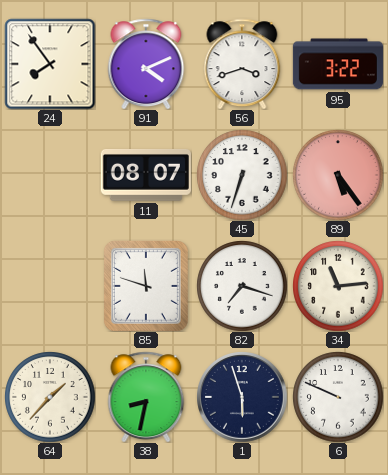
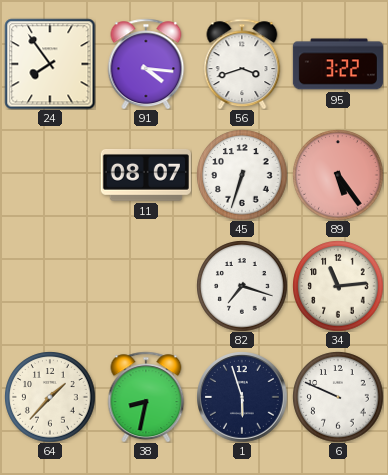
91: 4:11 -> 4:16 (146, 64)
85: 11:48 -> none (146, 286)
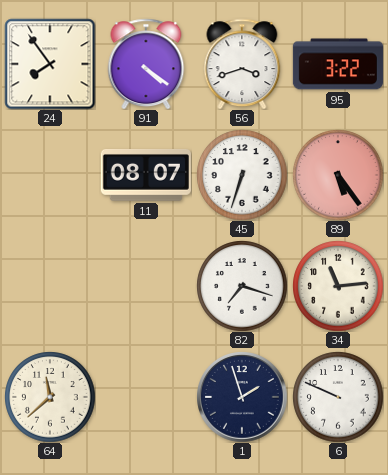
91: 4:16 -> 4:21 (146, 64)
64: 1:37 -> 11:38 (50, 397)
38: 8:32 -> none (146, 397)
1: 5:57 -> 1:57 (242, 397)
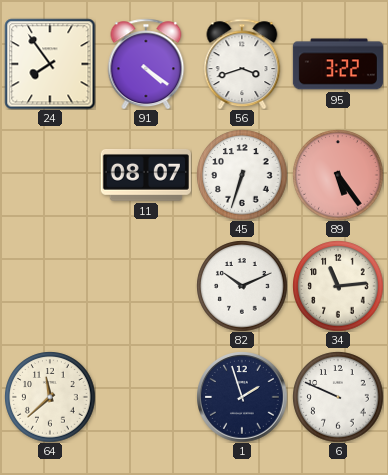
82: 7:18 -> 10:11 (242, 286)
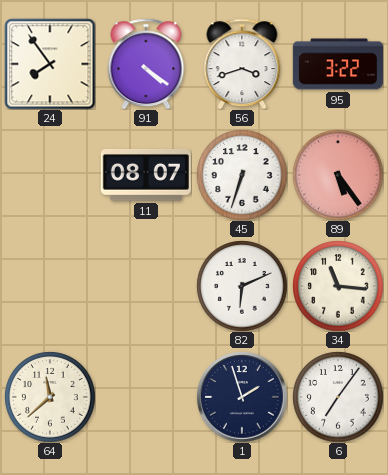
82: 10:11 -> 6:11 (242, 286)
34: 11:14 -> 11:16 (338, 286)
6: 9:49 -> 7:06 (338, 397)
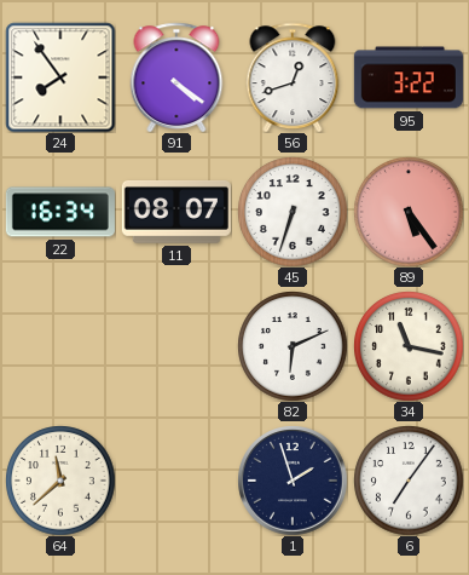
56: 3:42 -> 12:42 (293, 77)
22: none -> 16:34 (60, 212)
34: 11:16 -> 11:17 (409, 346)
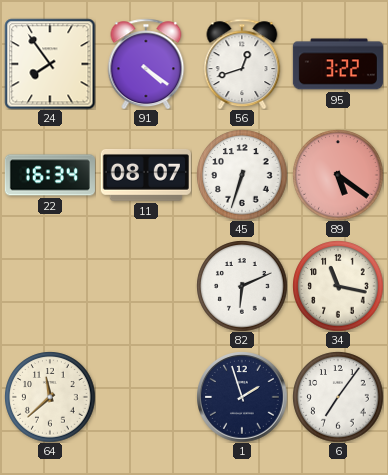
89: 5:24 -> 5:21 (338, 175)
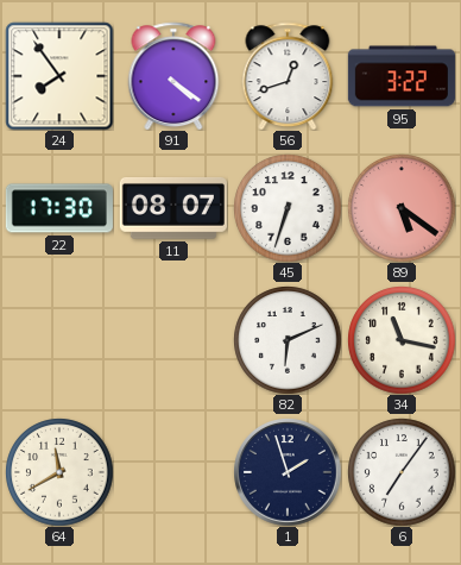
22: 16:34 -> 17:30 (59, 208)
64: 11:38 -> 11:40 (59, 472)
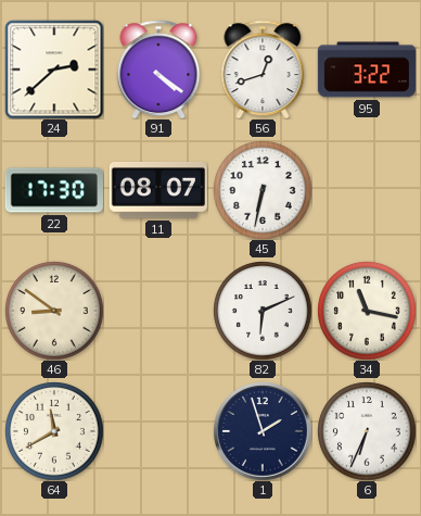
24: 7:54 -> 2:38 (54, 70)
45: 6:33 -> 6:32 (263, 190)
89: 5:21 -> none (402, 208)
46: none -> 8:51 (54, 311)
6: 7:06 -> 6:34 (367, 431)
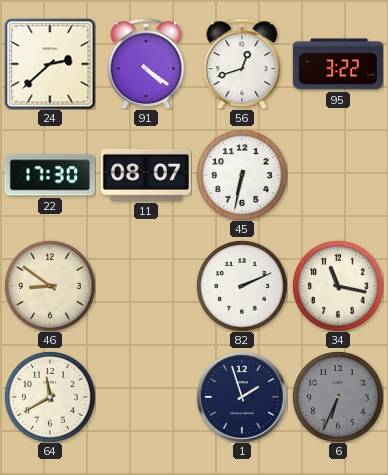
82: 6:11 -> 2:11 (242, 286)
6 dial: white -> grey (338, 397)
